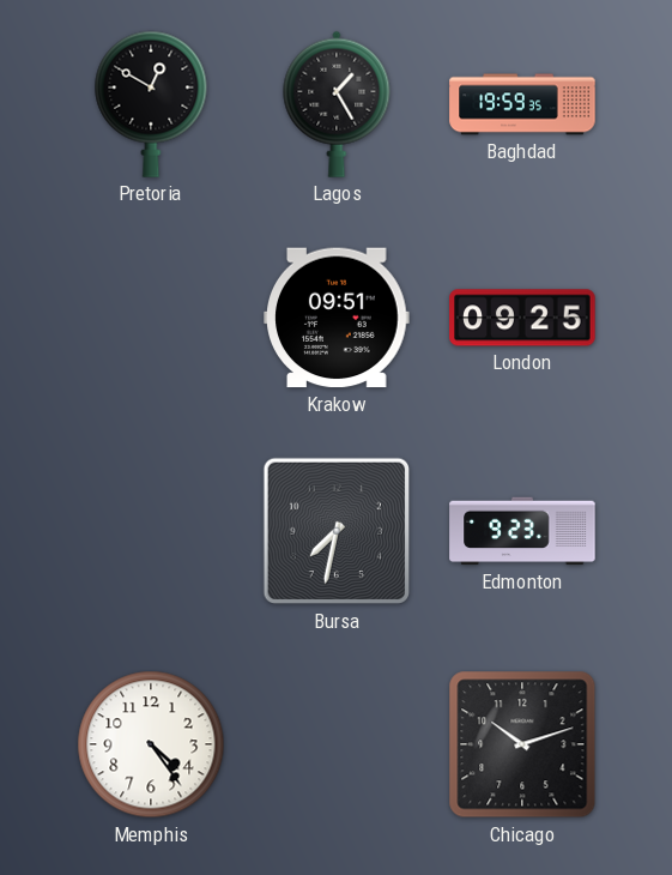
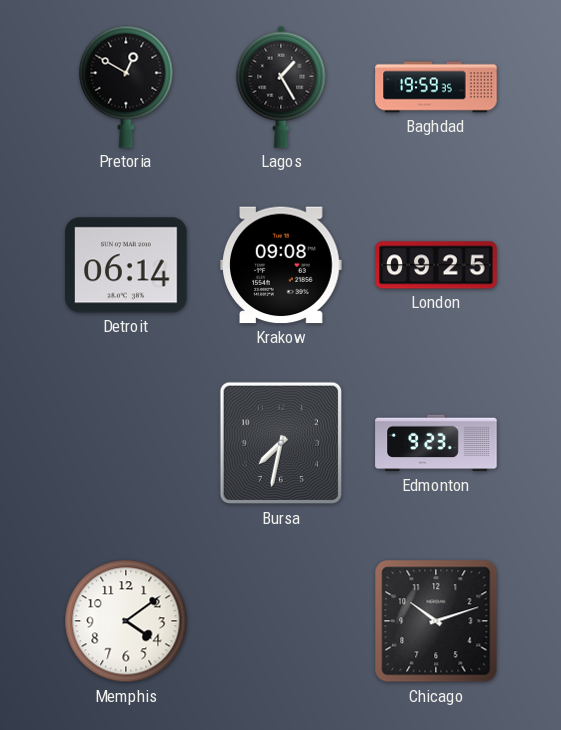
Detroit: none -> 06:14 (126, 265)
Krakow: 09:51 -> 09:08 (281, 265)
Memphis: 4:24 -> 4:09 (126, 621)
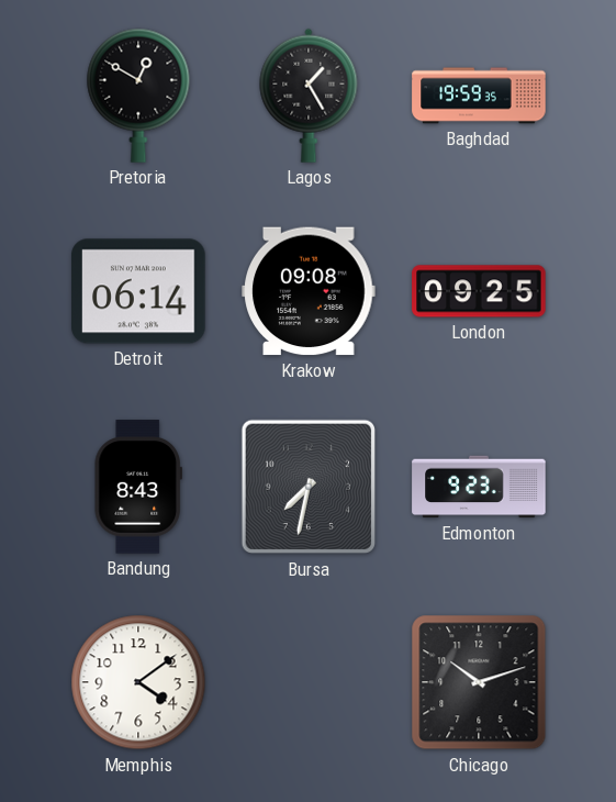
Bandung: none -> 8:43 (137, 487)
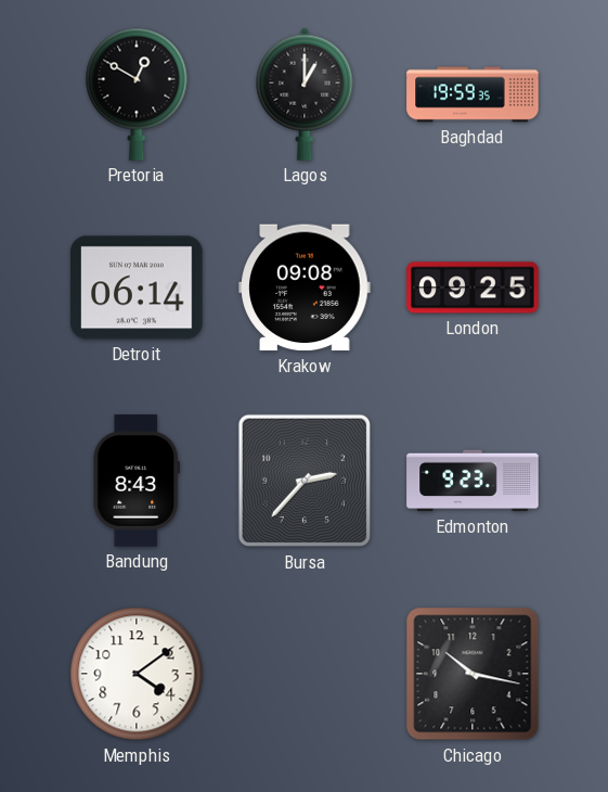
Lagos: 1:25 -> 1:00 (305, 94)
Bursa: 7:32 -> 2:37 (305, 481)
Chicago: 10:12 -> 10:17 (473, 674)
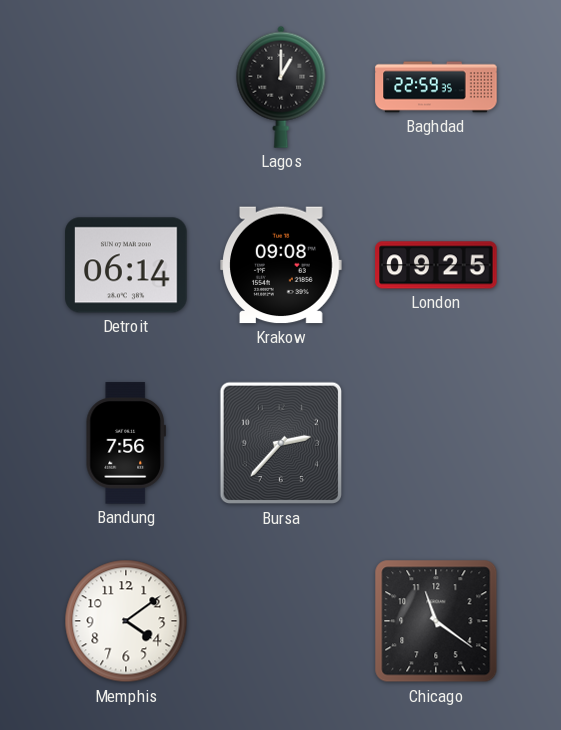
Pretoria: 12:50 -> none (137, 94)
Baghdad: 19:59 -> 22:59 (436, 87)
Bandung: 8:43 -> 7:56 (125, 443)
Edmonton: 9:23 -> none (473, 481)
Chicago: 10:17 -> 11:21 (436, 621)
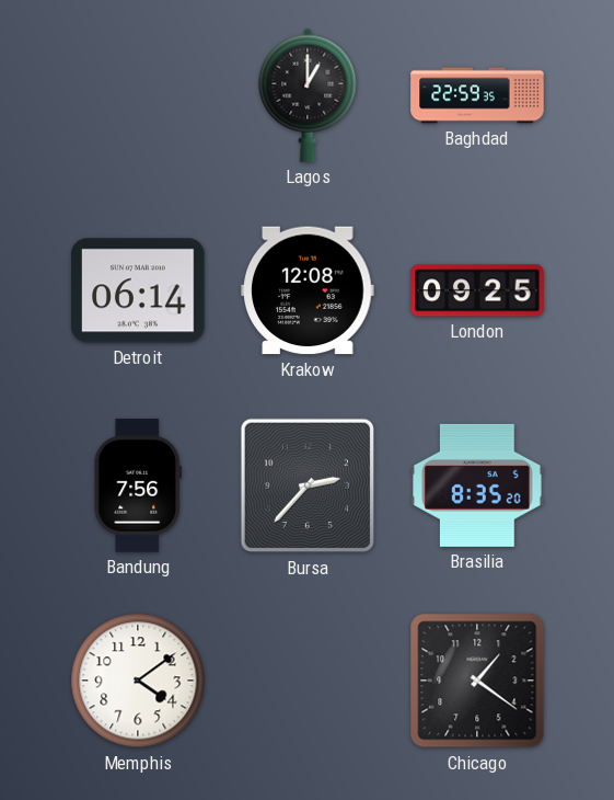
Krakow: 09:08 -> 12:08 (308, 290)
Brasilia: none -> 8:35 (477, 485)
Chicago: 11:21 -> 1:21 (477, 681)
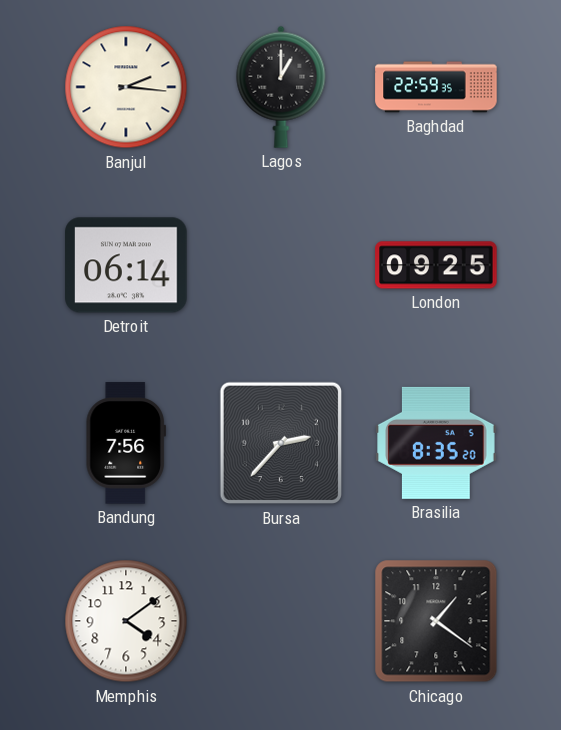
Banjul: none -> 2:16 (126, 87)
Krakow: 12:08 -> none (308, 290)
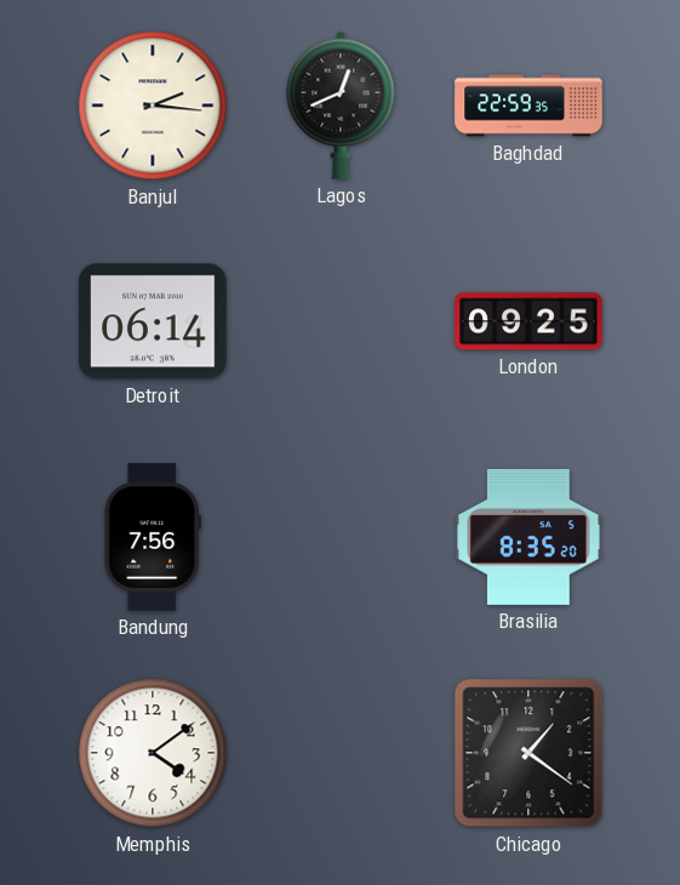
Lagos: 1:00 -> 12:41 (341, 105)
Bursa: 2:37 -> none (281, 443)
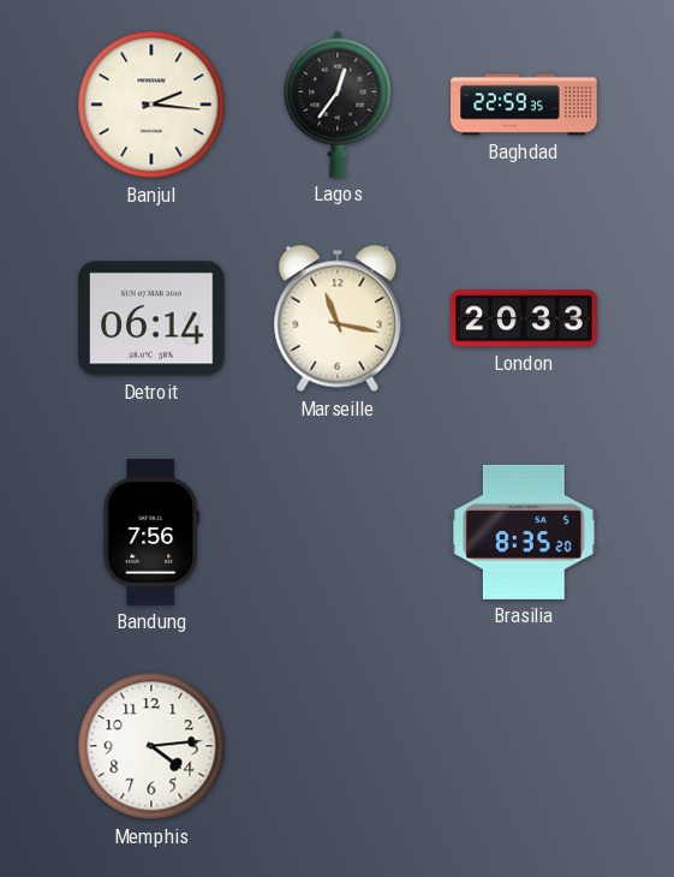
Lagos: 12:41 -> 12:36 (338, 105)
Marseille: none -> 11:17 (338, 318)
London: 09:25 -> 20:33 (524, 318)
Memphis: 4:09 -> 4:14 (151, 746)
Chicago: 1:21 -> none (528, 753)
